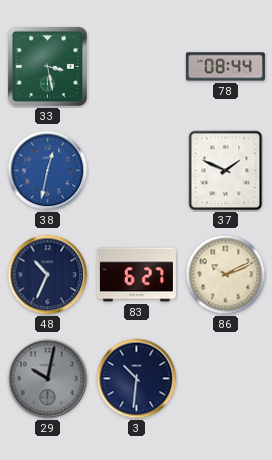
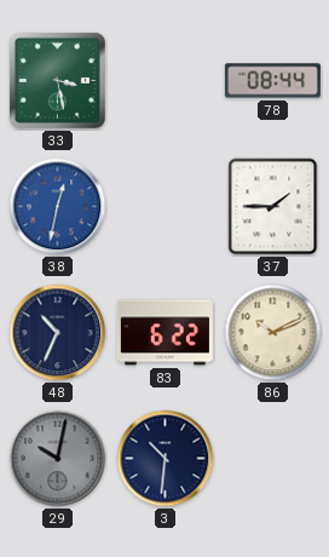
37: 1:49 -> 1:45 (273, 207)
83: 6:27 -> 6:22 (164, 333)
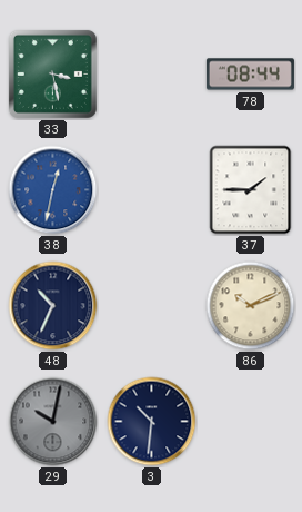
83: 6:22 -> none (164, 333)
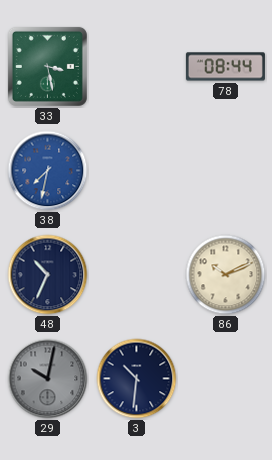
38: 12:32 -> 7:32 (48, 171)
37: 1:45 -> none (251, 190)
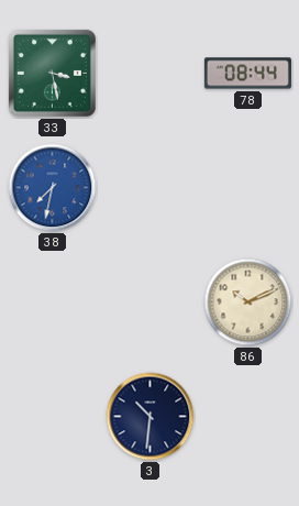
48: 10:34 -> none (48, 275)
29: 10:02 -> none (48, 379)
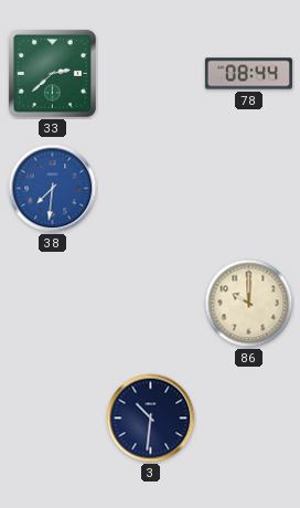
33: 3:28 -> 2:38 (52, 73)
38: 7:32 -> 7:31 (53, 189)
86: 10:11 -> 10:00 (249, 304)
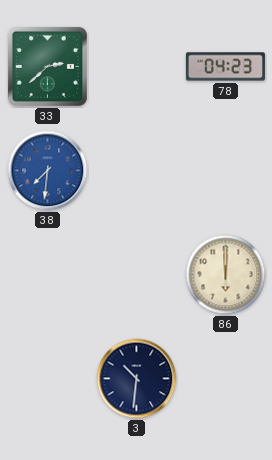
78: 08:44 -> 04:23 (225, 67)
86: 10:00 -> 6:00 (226, 275)
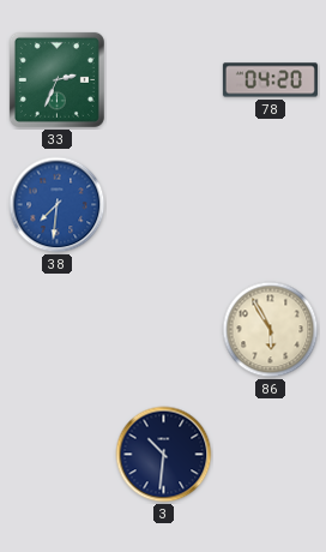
33: 2:38 -> 2:34 (56, 79)
78: 04:23 -> 04:20 (270, 80)
86: 6:00 -> 5:55 (271, 330)
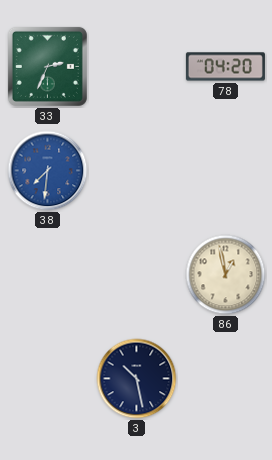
86: 5:55 -> 12:58 (226, 275)
3: 10:31 -> 10:28 (137, 379)
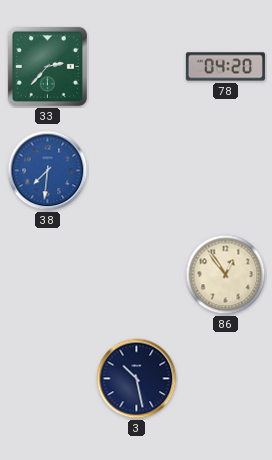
33: 2:34 -> 2:37 (47, 66)
86: 12:58 -> 12:54 (226, 275)
